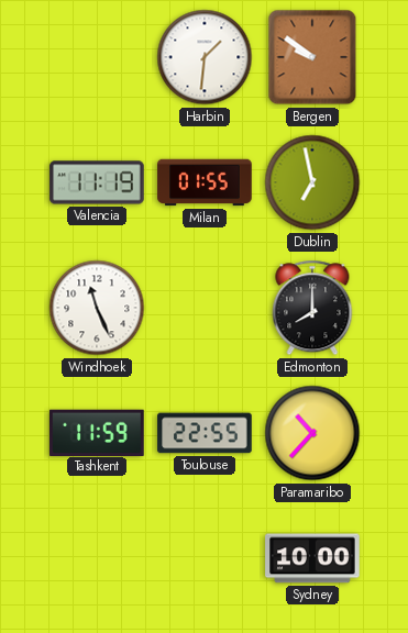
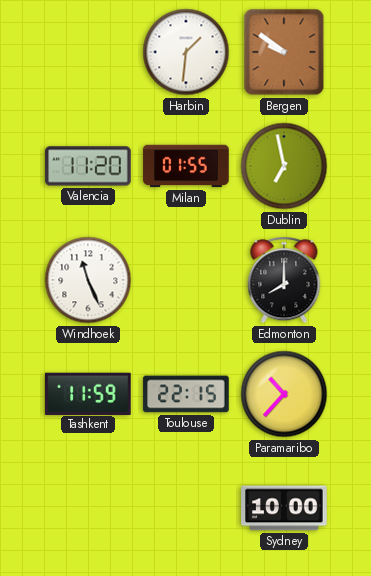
Valencia: 11:19 -> 11:20 (88, 166)
Toulouse: 22:55 -> 22:15 (186, 394)
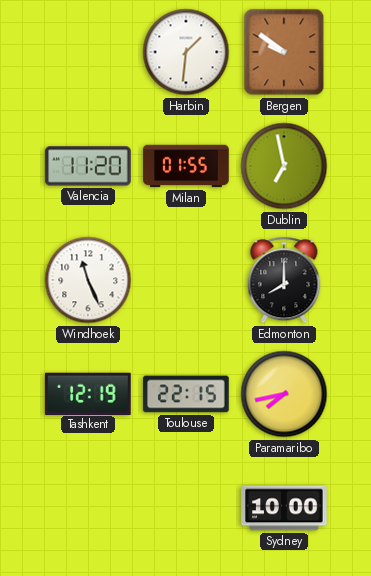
Tashkent: 11:59 -> 12:19 (89, 393)
Paramaribo: 10:37 -> 7:43 (284, 394)
